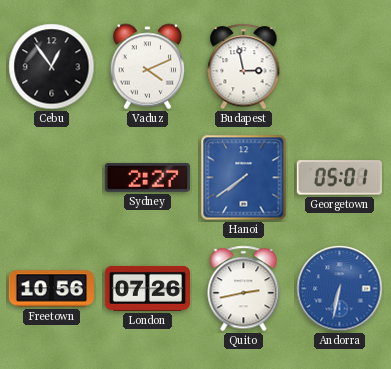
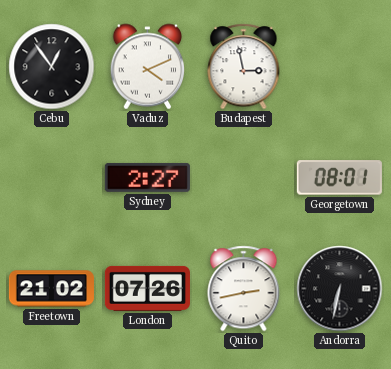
Hanoi: 7:39 -> none (244, 178)
Georgetown: 05:01 -> 08:01 (339, 178)
Freetown: 10:56 -> 21:02 (51, 289)
Andorra dial: blue -> black (340, 289)
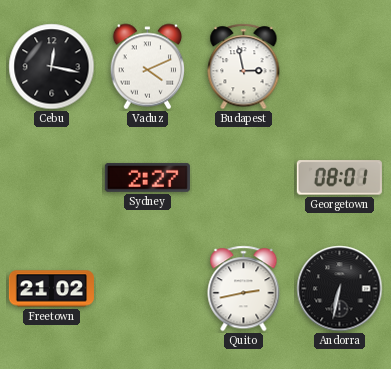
Cebu: 12:54 -> 12:17 (52, 67)
London: 07:26 -> none (147, 288)
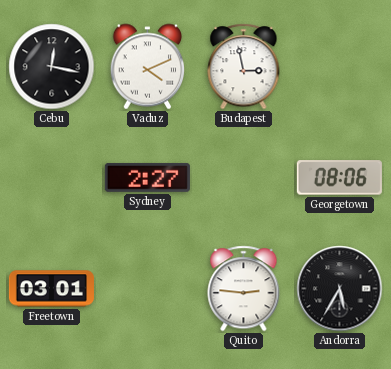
Georgetown: 08:01 -> 08:06 (339, 178)
Freetown: 21:02 -> 03:01 (51, 289)
Quito: 2:43 -> 2:46 (244, 289)
Andorra: 6:32 -> 5:35 (340, 289)
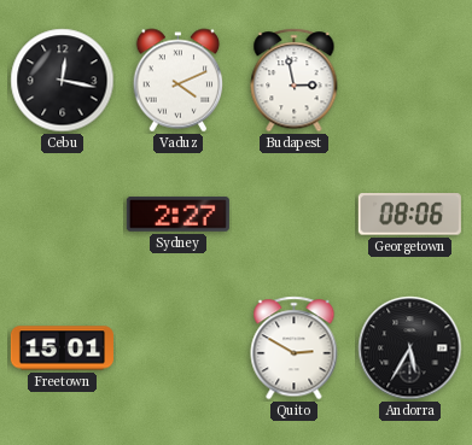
Freetown: 03:01 -> 15:01 (62, 349)
Quito: 2:46 -> 2:50 (295, 349)
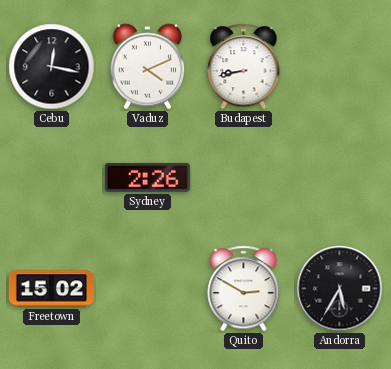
Budapest: 2:58 -> 8:43 (244, 67)
Sydney: 2:27 -> 2:26 (147, 177)
Georgetown: 08:06 -> none (409, 215)
Freetown: 15:01 -> 15:02 (51, 289)
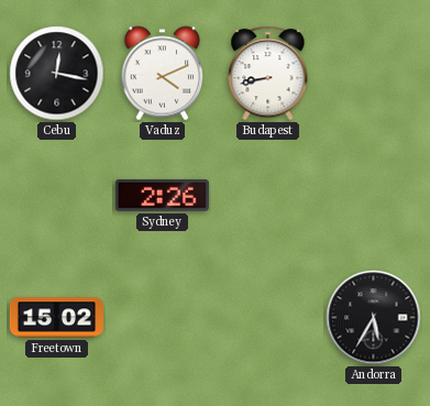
Quito: 2:50 -> none (244, 289)
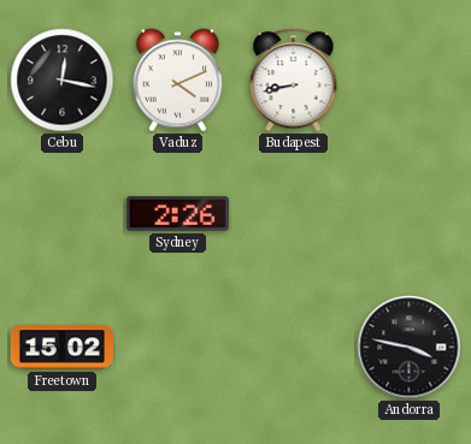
Andorra: 5:35 -> 3:47 (410, 348)
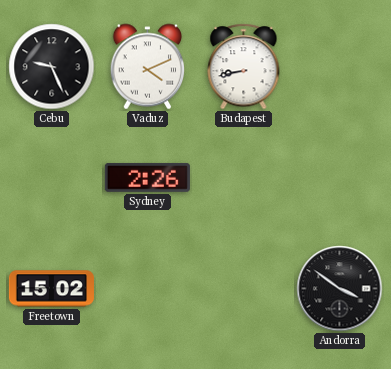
Cebu: 12:17 -> 9:26 (52, 67)
Andorra: 3:47 -> 3:51 (340, 289)
